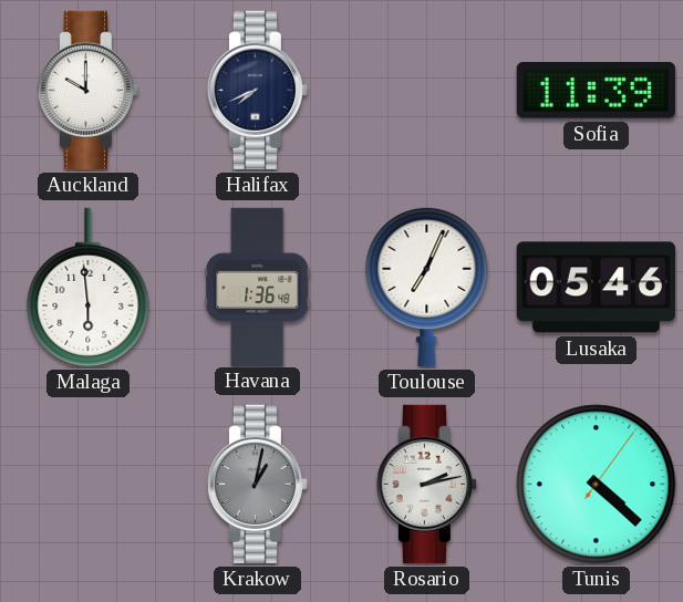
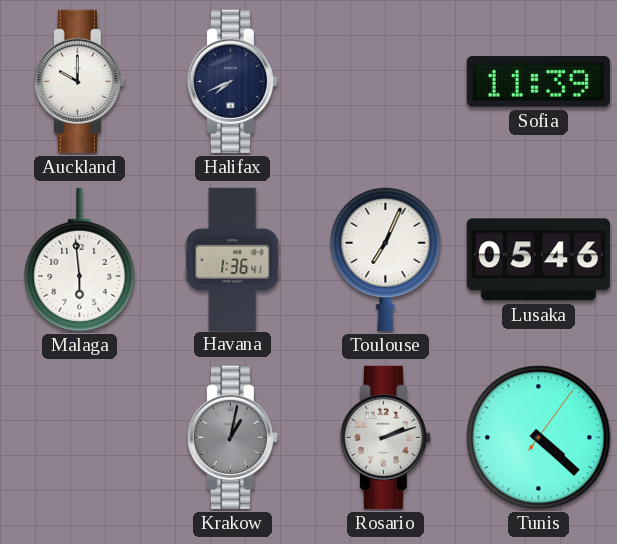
Havana: 1:36:48 -> 1:36:41 (233, 259)
Rosario: 2:13 -> 2:12 (385, 437)
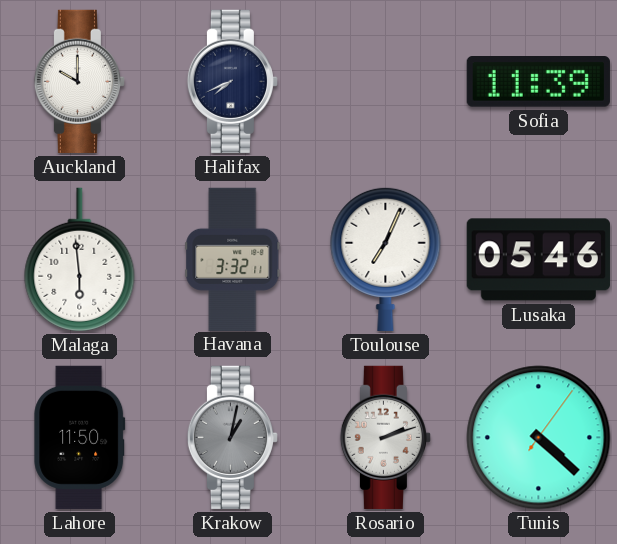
Havana: 1:36 -> 3:32 (233, 259)
Lahore: none -> 11:50 (80, 437)
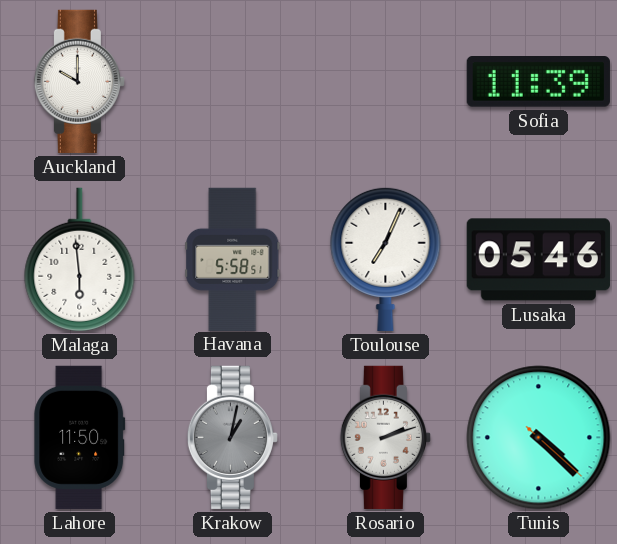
Halifax: 7:41 -> none (232, 81)
Havana: 3:32 -> 5:58 (233, 259)
Tunis: 4:22:06 -> 4:22:22 (539, 438)
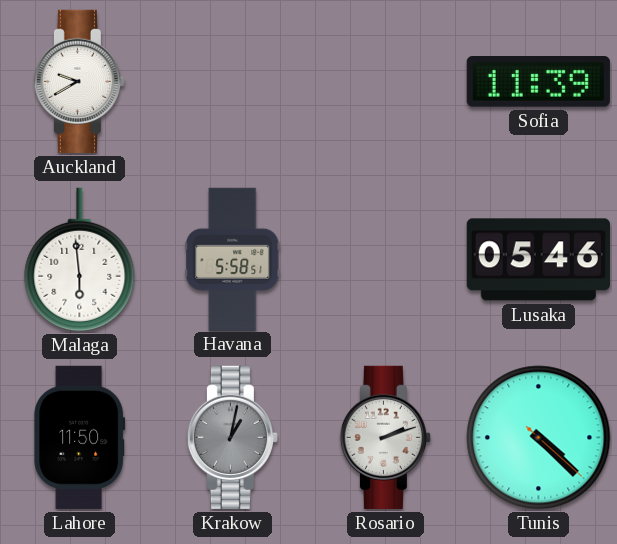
Auckland: 10:00 -> 9:40 (79, 81)
Toulouse: 7:04 -> none (386, 259)
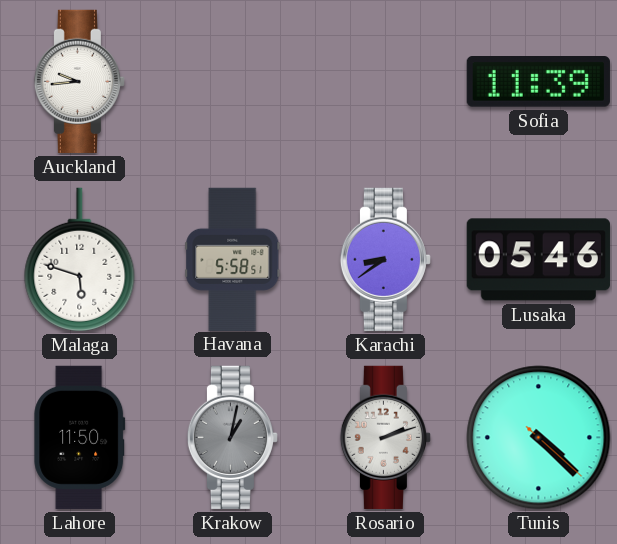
Auckland: 9:40 -> 9:44 (79, 81)
Malaga: 5:59 -> 5:48 (80, 260)
Karachi: none -> 8:39 (385, 259)
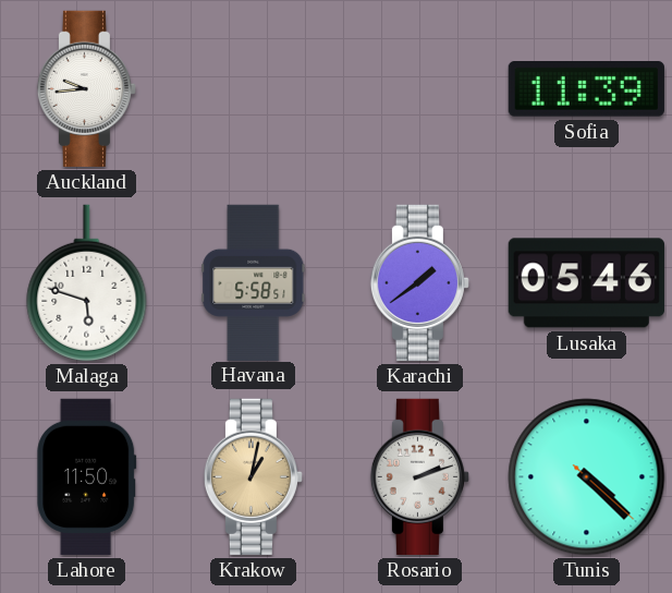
Karachi: 8:39 -> 1:39 (419, 282)
Krakow dial: grey -> champagne (253, 476)
